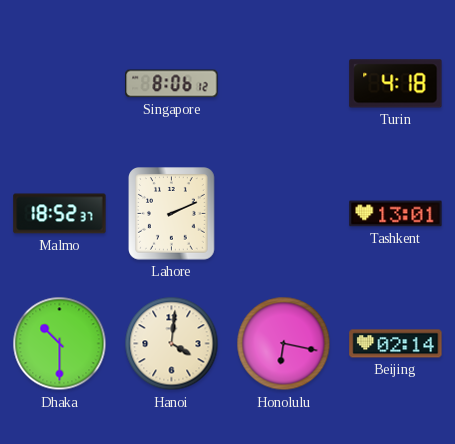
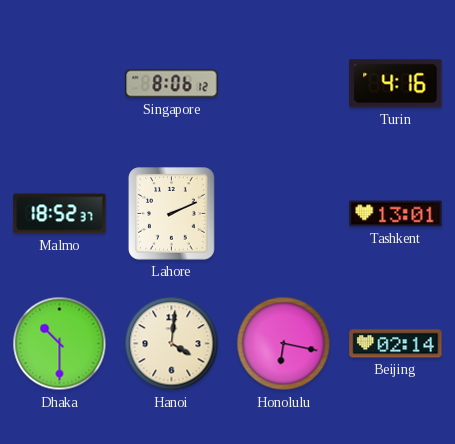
Turin: 4:18 -> 4:16 (396, 84)
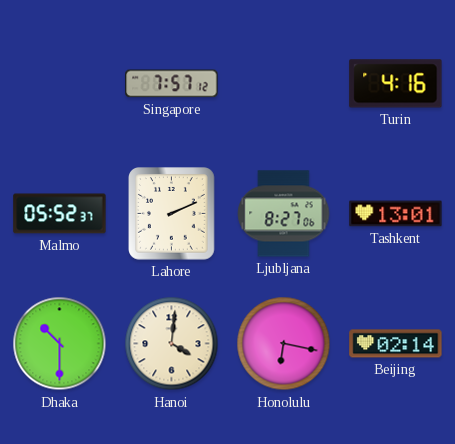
Singapore: 8:06 -> 7:57 (172, 84)
Malmo: 18:52 -> 05:52 (60, 214)
Ljubljana: none -> 8:27 (284, 214)
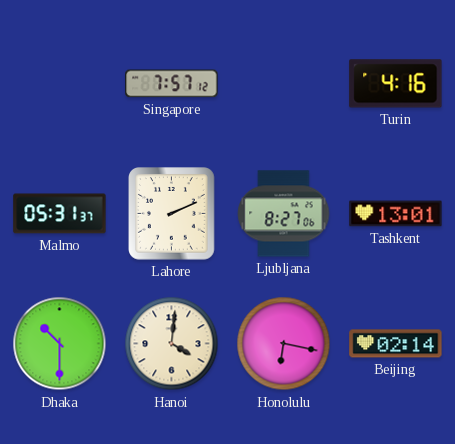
Malmo: 05:52 -> 05:31 (60, 214)
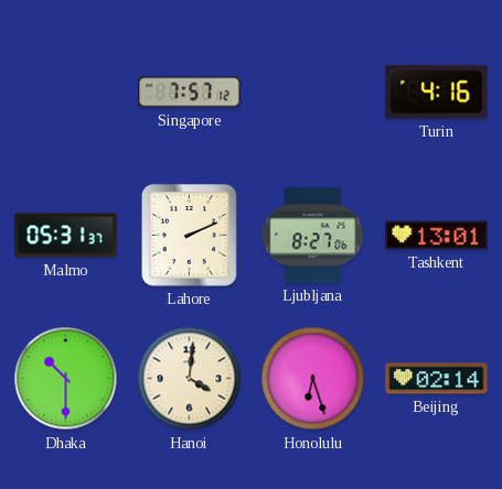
Honolulu: 6:17 -> 6:27 (313, 379)
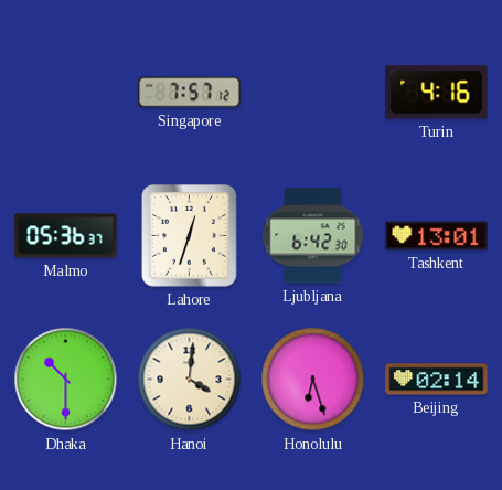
Malmo: 05:31 -> 05:36 (66, 236)
Lahore: 2:11 -> 12:33 (190, 236)
Ljubljana: 8:27 -> 6:42 (313, 236)
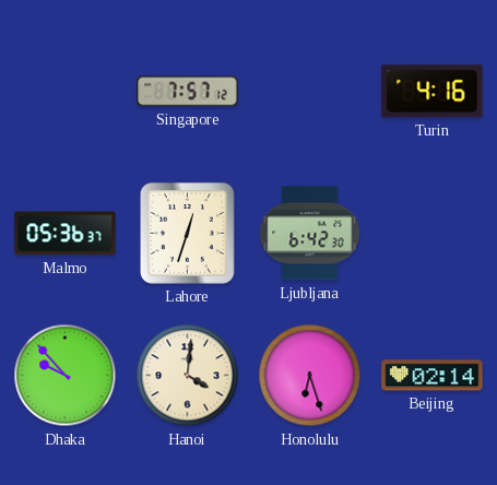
Tashkent: 13:01 -> none (437, 236)
Dhaka: 10:30 -> 9:53 (66, 376)
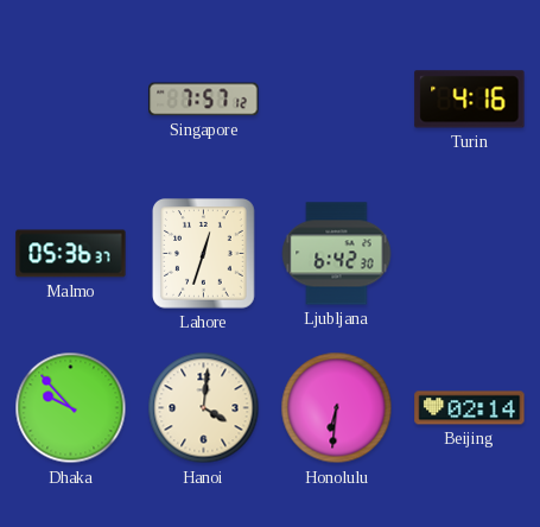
Honolulu: 6:27 -> 6:31 (337, 408)
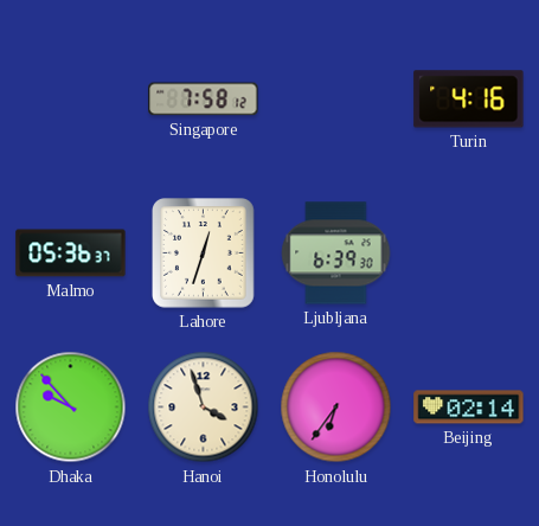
Singapore: 7:57 -> 7:58 (204, 100)
Ljubljana: 6:42 -> 6:39 (336, 254)
Hanoi: 4:01 -> 3:57 (204, 408)
Honolulu: 6:31 -> 6:36 (336, 408)
